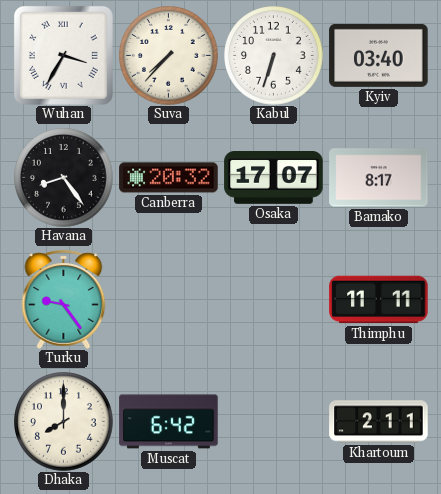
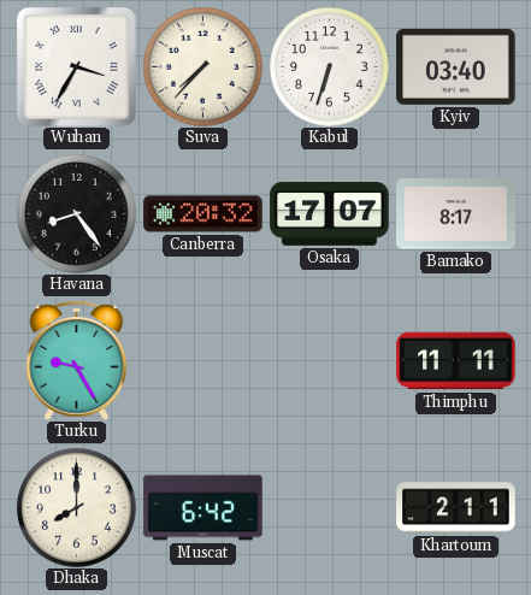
Turku: 9:24 -> 9:25 (77, 360)
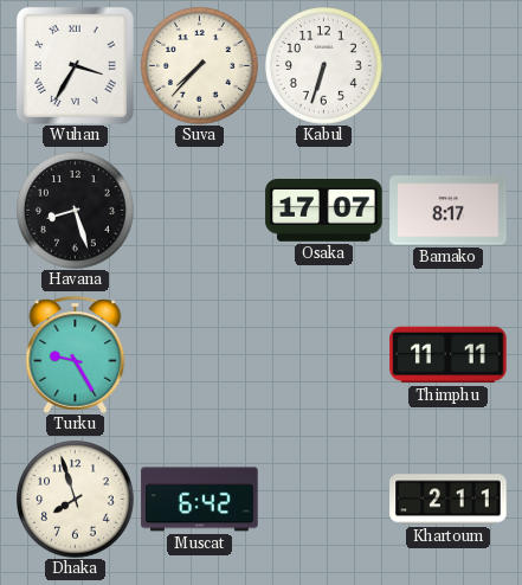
Kyiv: 03:40 -> none (456, 66)
Havana: 8:24 -> 8:27 (76, 211)
Canberra: 20:32 -> none (203, 214)
Dhaka: 8:00 -> 7:57 (76, 500)
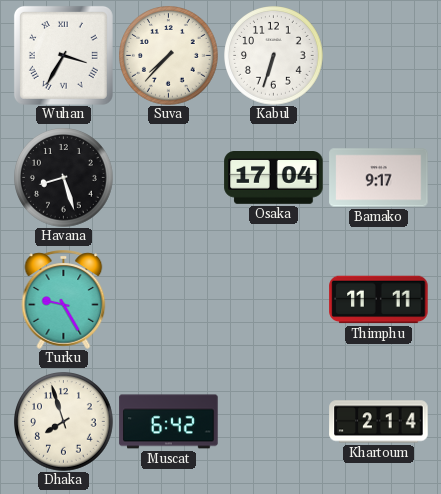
Osaka: 17:07 -> 17:04 (274, 178)
Bamako: 8:17 -> 9:17 (379, 178)
Khartoum: 2:11 -> 2:14 (379, 422)
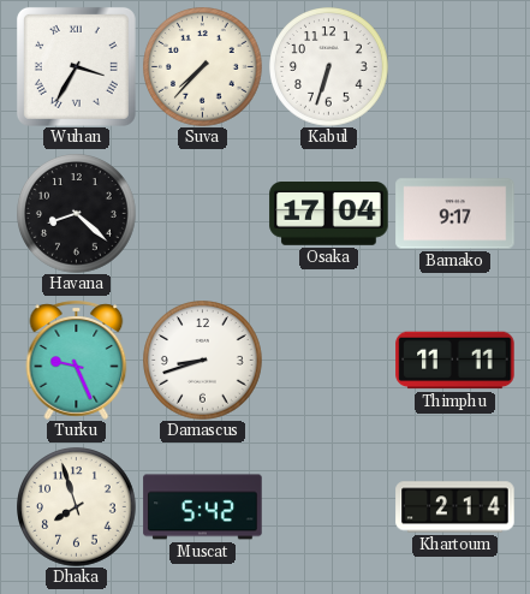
Havana: 8:27 -> 8:22 (77, 214)
Turku: 9:25 -> 9:26 (77, 360)
Damascus: none -> 8:42 (203, 361)
Muscat: 6:42 -> 5:42 (203, 507)
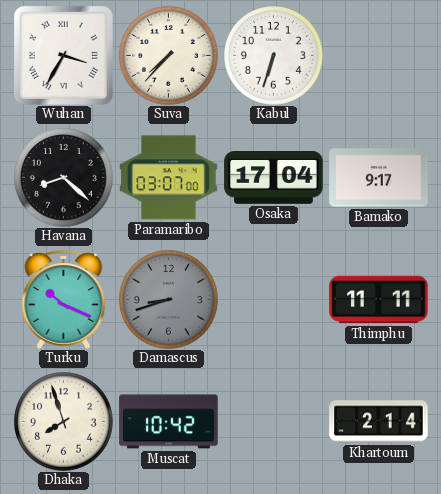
Paramaribo: none -> 03:07 (169, 178)
Turku: 9:26 -> 10:19 (64, 299)
Damascus dial: white -> grey (169, 300)
Muscat: 5:42 -> 10:42 (169, 422)
